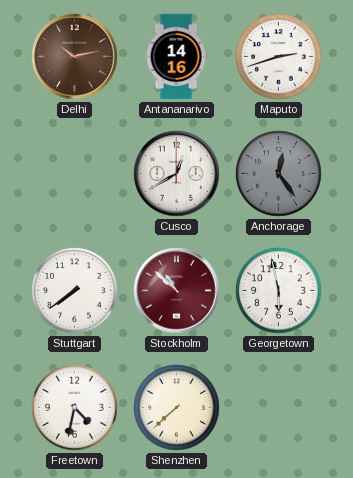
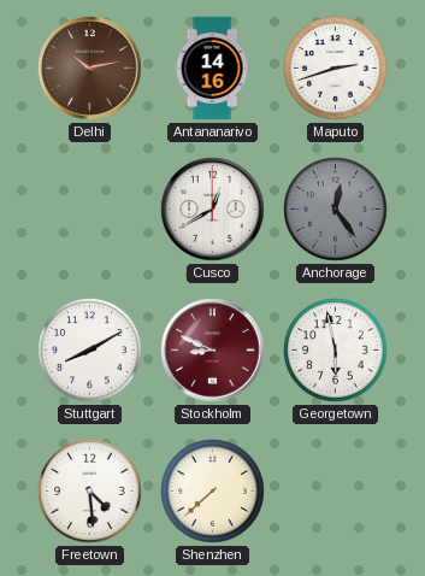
Stuttgart: 7:39 -> 8:10 (90, 351)
Stockholm: 10:52 -> 8:49 (213, 351)
Freetown: 4:32 -> 4:29 (90, 492)
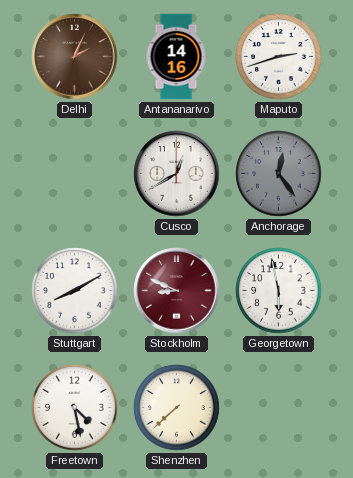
Delhi: 10:13 -> 2:04 (75, 57)
Freetown: 4:29 -> 4:28 (75, 408)
